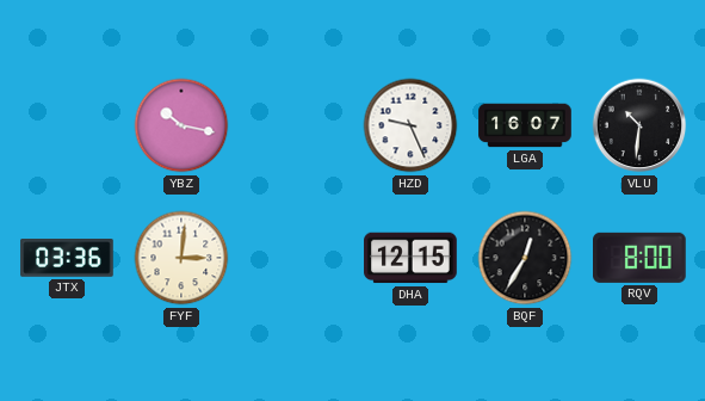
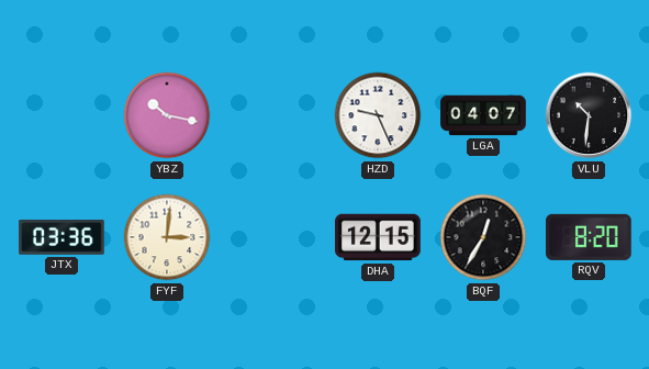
LGA: 16:07 -> 04:07 (483, 115)
RQV: 8:00 -> 8:20 (590, 237)
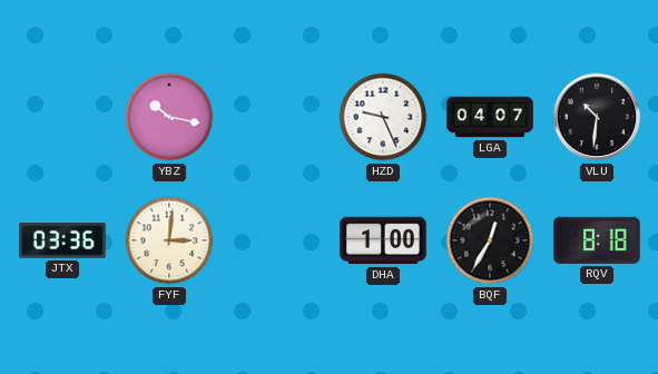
DHA: 12:15 -> 1:00 (383, 240)
RQV: 8:20 -> 8:18 (598, 240)
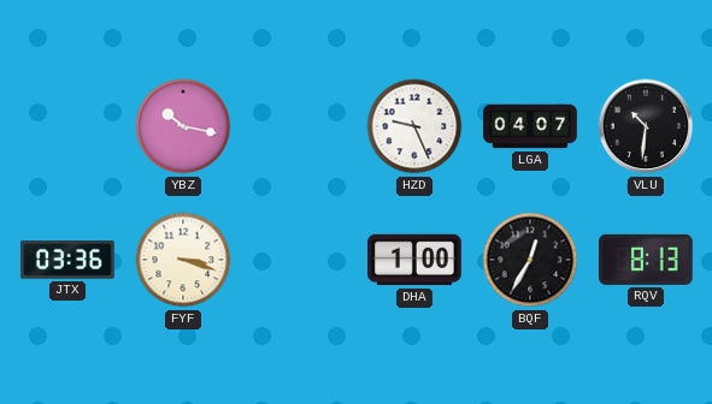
FYF: 3:01 -> 3:18 (183, 260)
RQV: 8:18 -> 8:13 (647, 260)
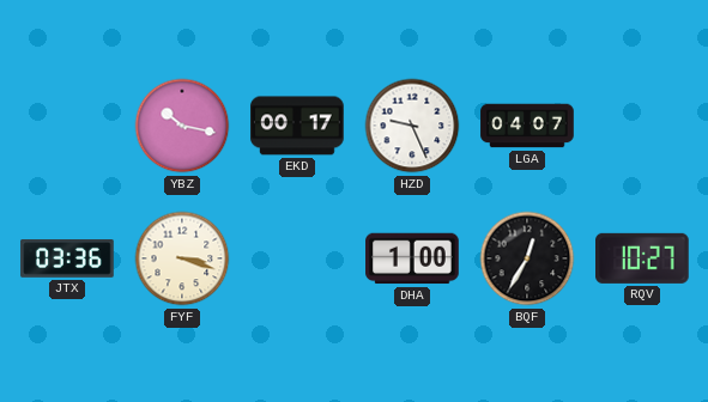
EKD: none -> 00:17 (297, 126)
VLU: 10:31 -> none (646, 126)
RQV: 8:13 -> 10:27 (643, 258)
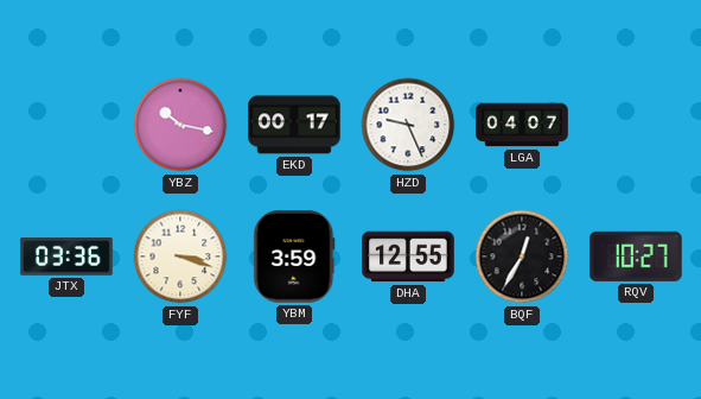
YBM: none -> 3:59 (294, 256)
DHA: 1:00 -> 12:55 (408, 256)
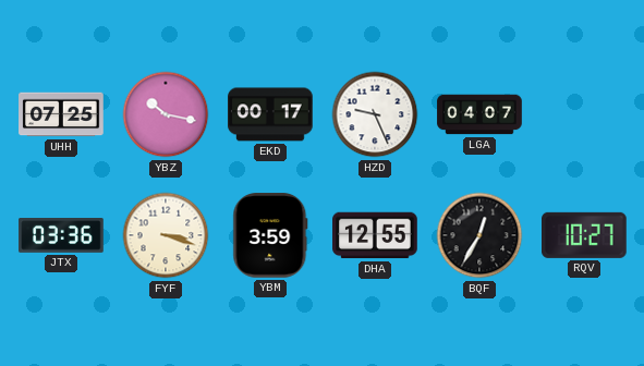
UHH: none -> 07:25 (61, 114)
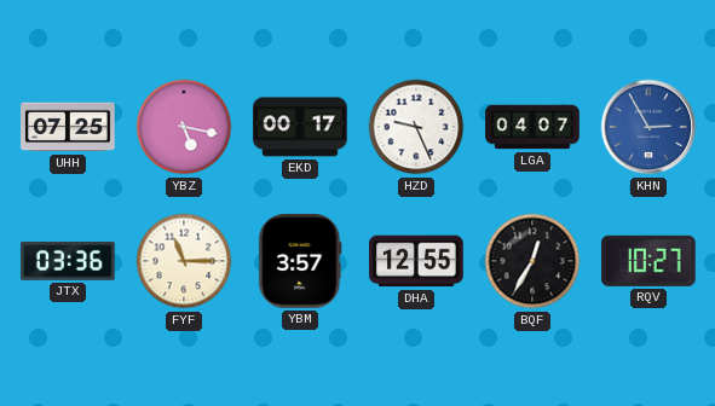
YBZ: 10:17 -> 5:17 (184, 127)
KHN: none -> 2:55 (648, 127)
FYF: 3:18 -> 11:15 (184, 261)
YBM: 3:59 -> 3:57 (300, 261)
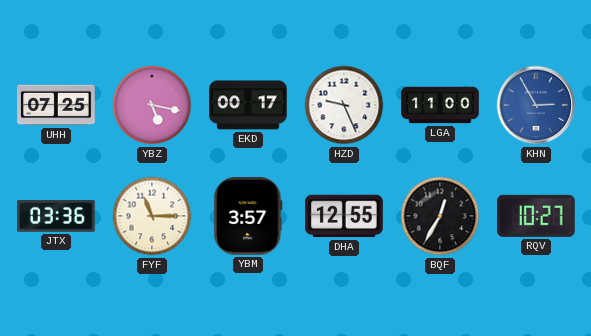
LGA: 04:07 -> 11:00 (440, 105)
